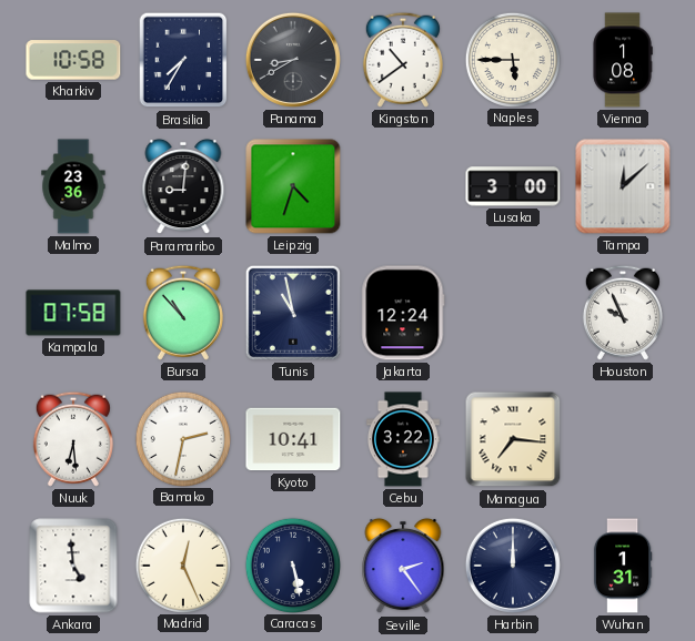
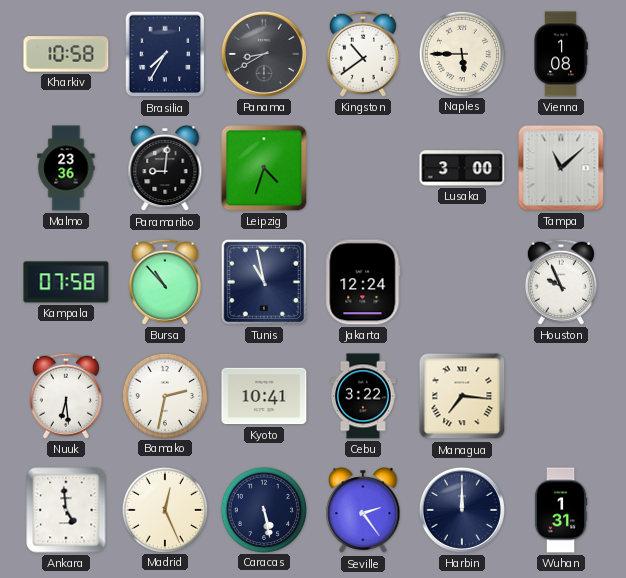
Tampa: 12:08 -> 11:08 (561, 168)
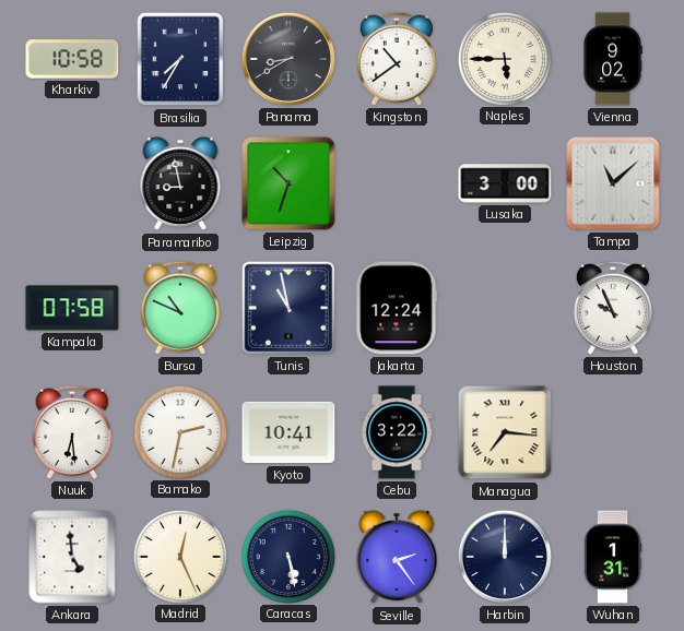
Vienna: 1:08 -> 9:02 (613, 59)
Malmo: 23:36 -> none (66, 168)
Paramaribo: 9:01 -> 8:58 (180, 183)
Leipzig: 4:33 -> 10:33 (288, 183)
Bursa: 10:53 -> 10:49 (180, 308)
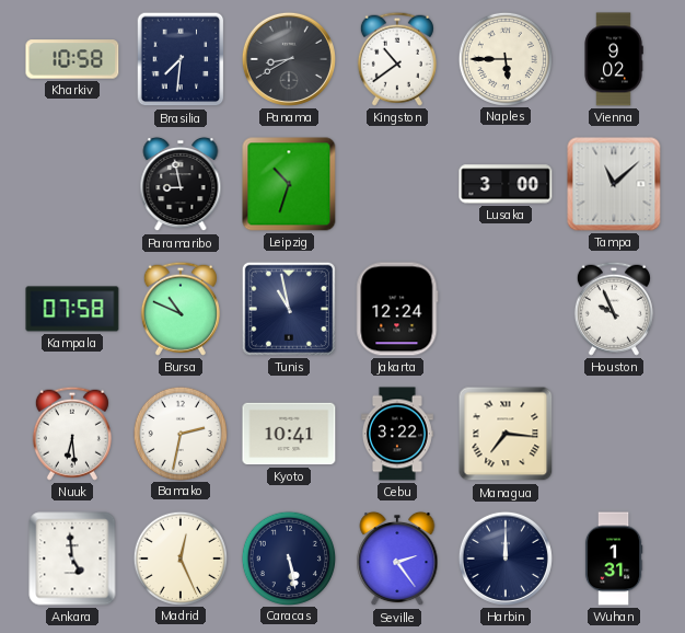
Brasilia: 7:35 -> 7:31 (181, 59)
